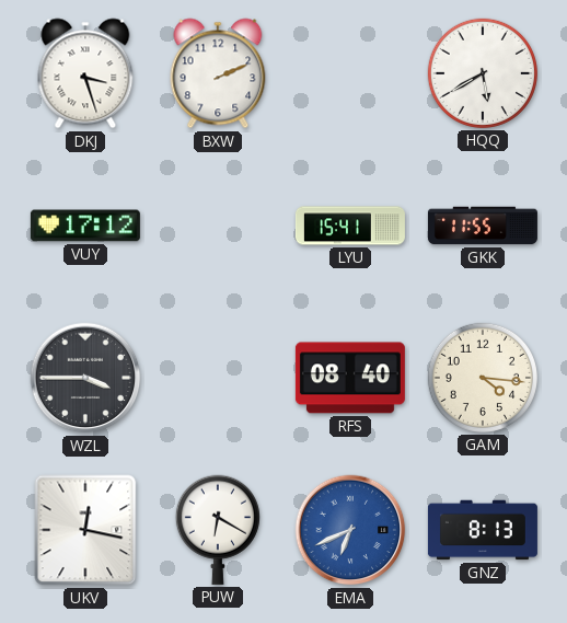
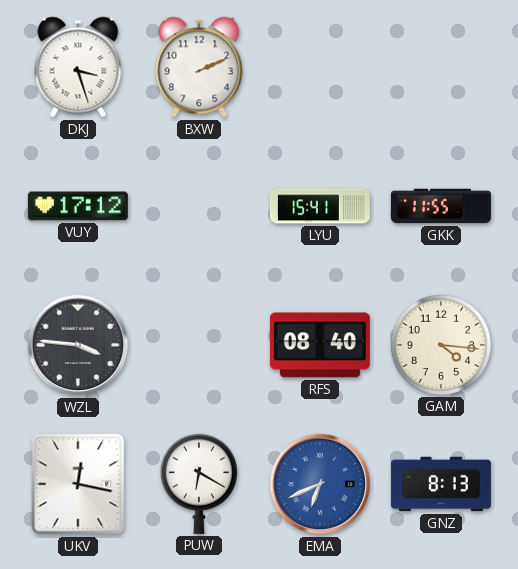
HQQ: 5:40 -> none (483, 73)
WZL: 3:45 -> 3:46 (78, 345)
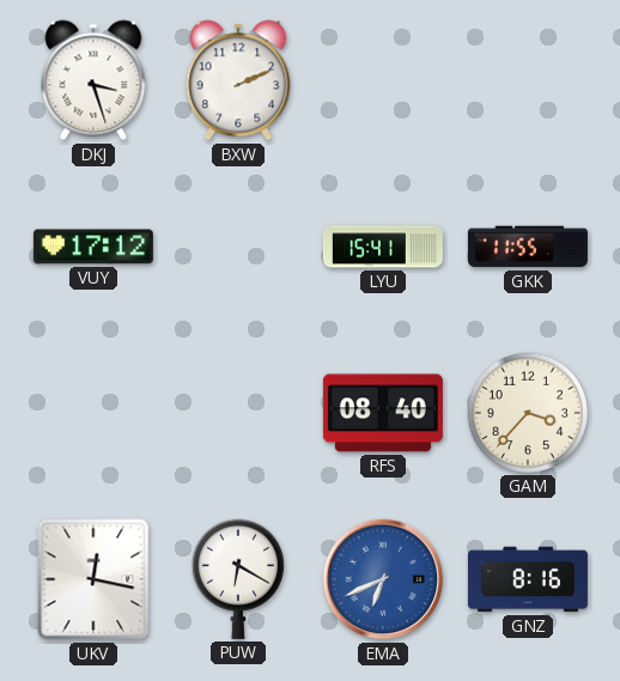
WZL: 3:46 -> none (78, 345)
GAM: 4:16 -> 3:37 (528, 413)
GNZ: 8:13 -> 8:16 (528, 579)
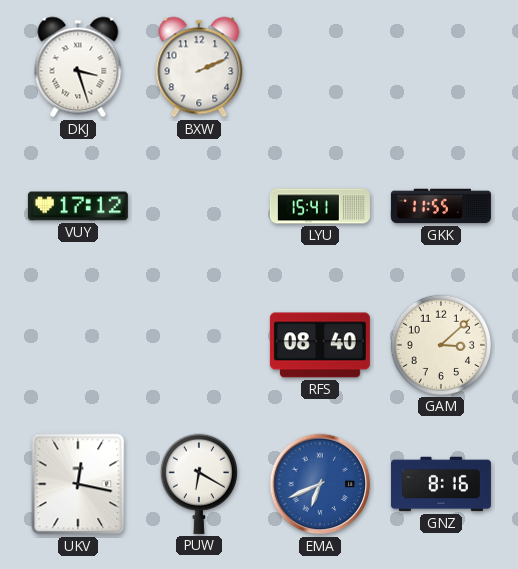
GAM: 3:37 -> 3:08 (441, 345)
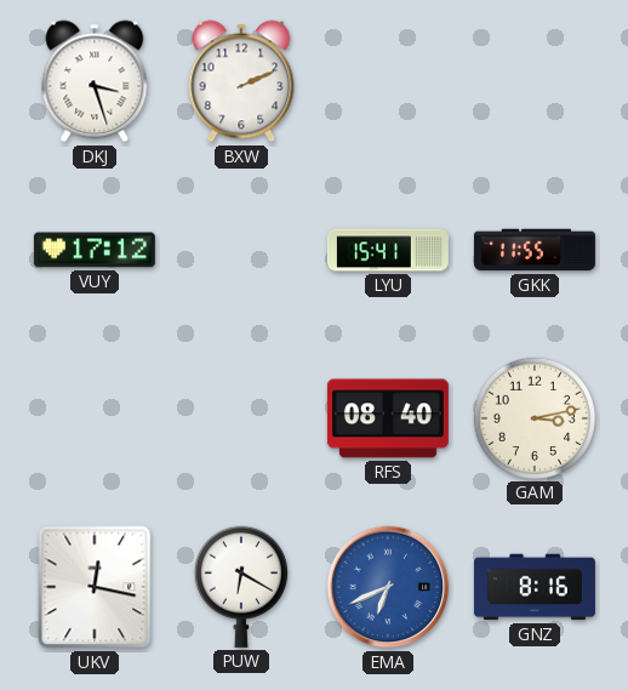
GAM: 3:08 -> 3:13 (535, 418)
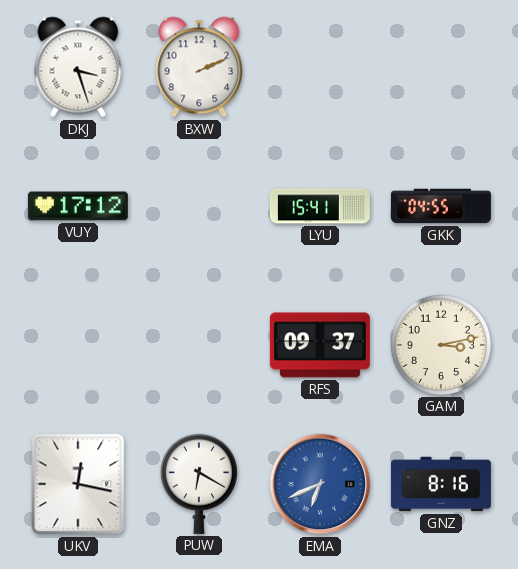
GKK: 11:55 -> 04:55 (441, 206)
RFS: 08:40 -> 09:37 (320, 345)
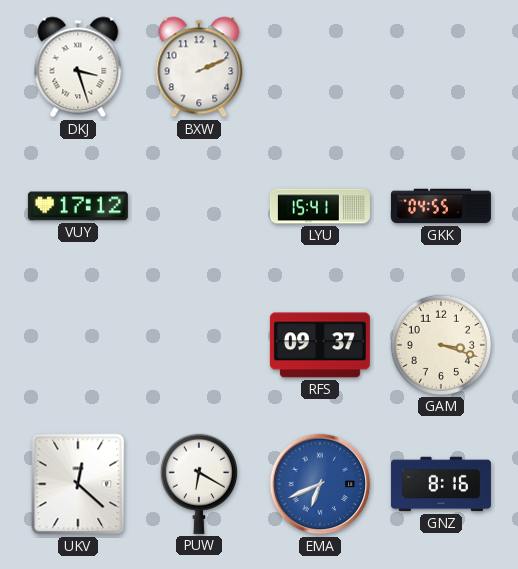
GAM: 3:13 -> 3:18 (441, 345)
UKV: 12:17 -> 12:22 (78, 484)
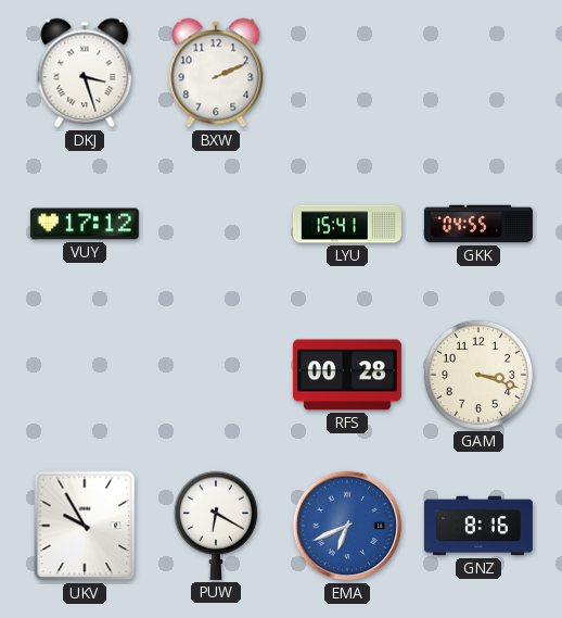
RFS: 09:37 -> 00:28 (347, 375)
UKV: 12:22 -> 9:55 (85, 526)
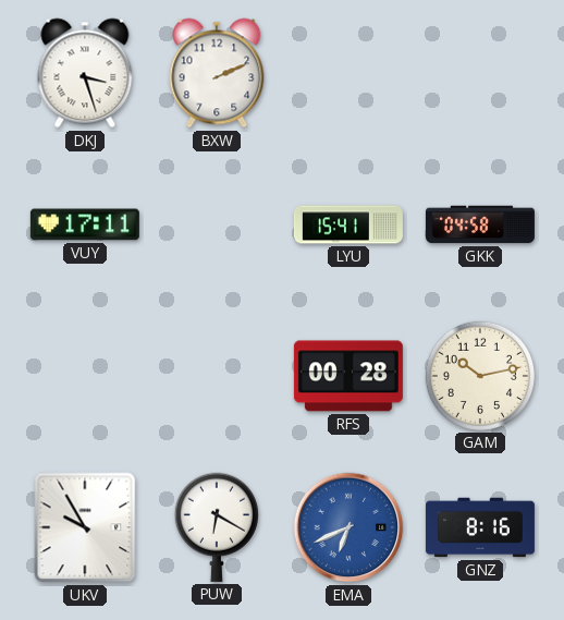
VUY: 17:12 -> 17:11 (85, 224)
GKK: 04:55 -> 04:58 (480, 224)
GAM: 3:18 -> 10:13 (480, 376)
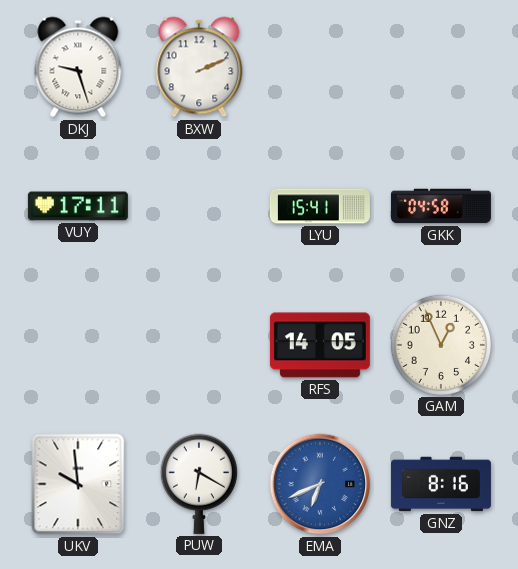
DKJ: 3:27 -> 9:27 (78, 67)
RFS: 00:28 -> 14:05 (320, 345)
GAM: 10:13 -> 12:56 (441, 345)
UKV: 9:55 -> 9:59 (78, 484)
